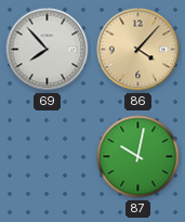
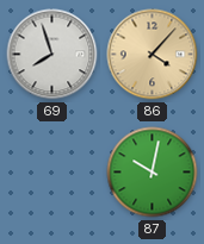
69: 7:53 -> 7:57 (52, 55)
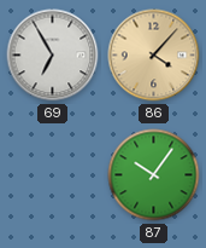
69: 7:57 -> 6:55 (53, 56)
87: 10:02 -> 10:06 (154, 175)
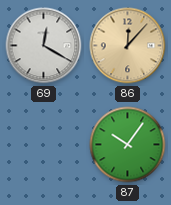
69: 6:55 -> 12:20 (44, 46)
86: 4:07 -> 12:07 (128, 46)
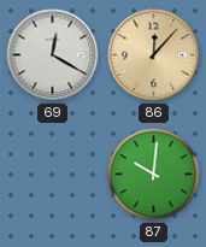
87: 10:06 -> 10:01 (154, 175)
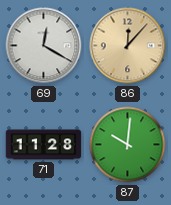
71: none -> 11:28 (44, 145)
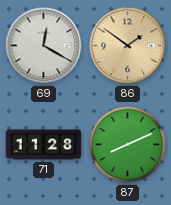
86: 12:07 -> 1:51 (128, 46)
87: 10:01 -> 8:11 (128, 145)
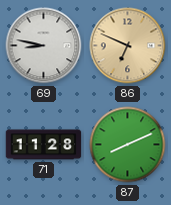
69: 12:20 -> 8:47 (44, 46)
86: 1:51 -> 6:49 (128, 46)
